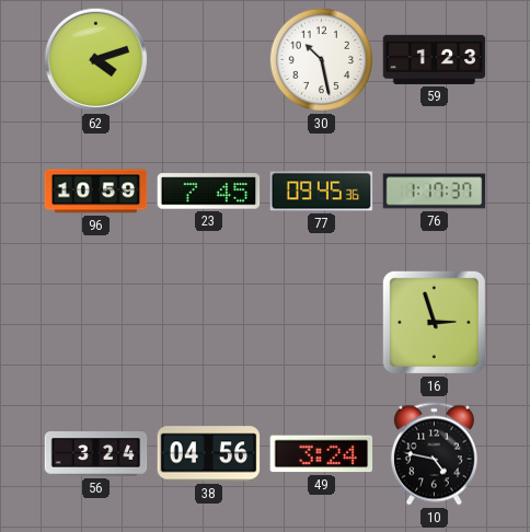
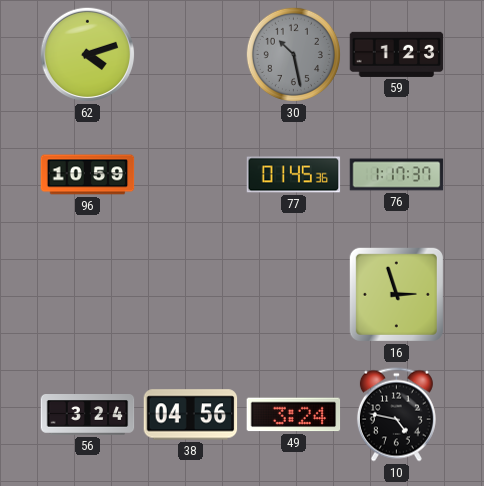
30 dial: white -> grey (293, 54)
23: 7:45 -> none (209, 192)
77: 09:45 -> 01:45 (294, 175)
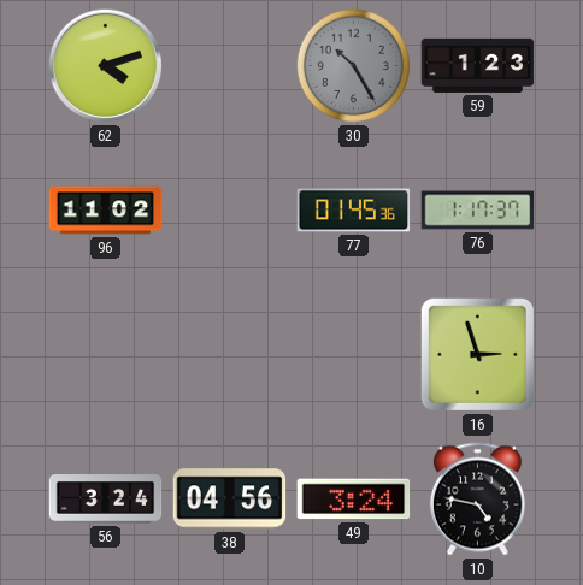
30: 10:28 -> 10:25 (353, 65)
96: 10:59 -> 11:02 (106, 211)
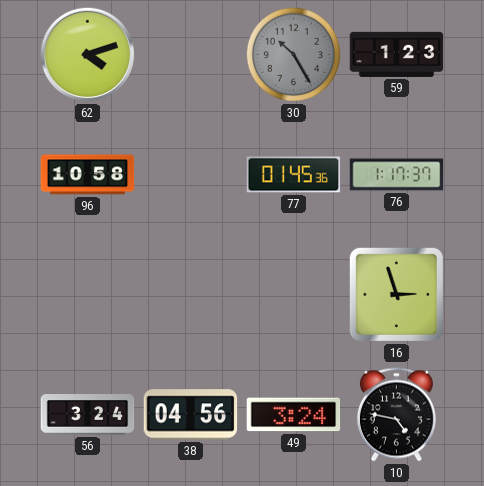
96: 11:02 -> 10:58 (88, 175)
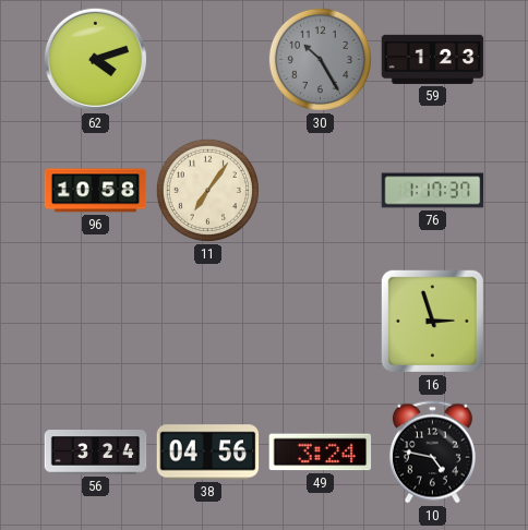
11: none -> 7:06 (207, 190)
77: 01:45 -> none (294, 175)
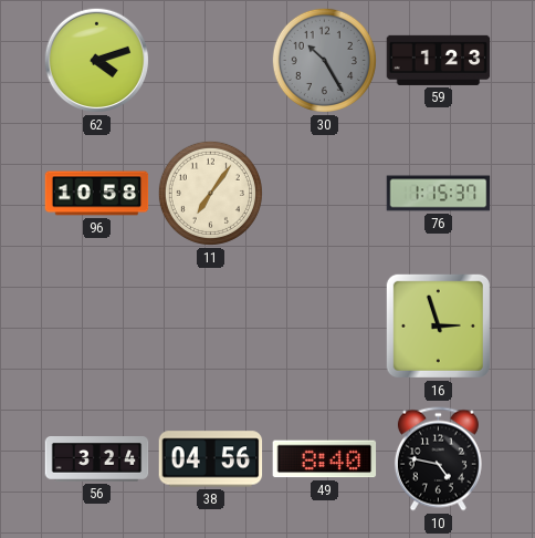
76: 1:17 -> 1:15 (439, 194)
49: 3:24 -> 8:40 (325, 459)
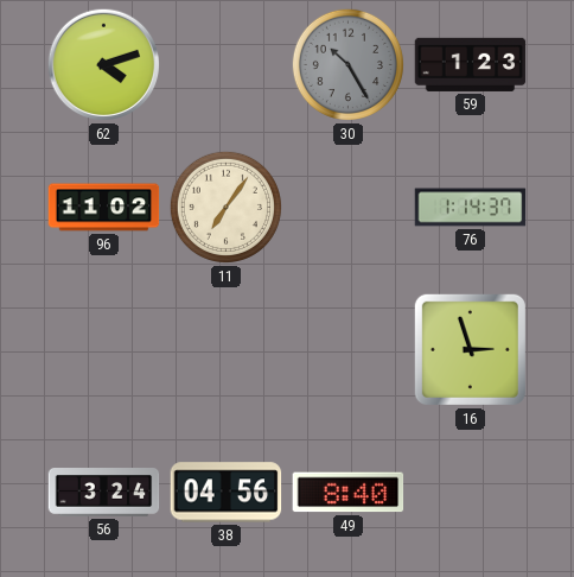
96: 10:58 -> 11:02 (104, 208)
76: 1:15 -> 1:14 (471, 208)
10: 4:47 -> none (438, 459)
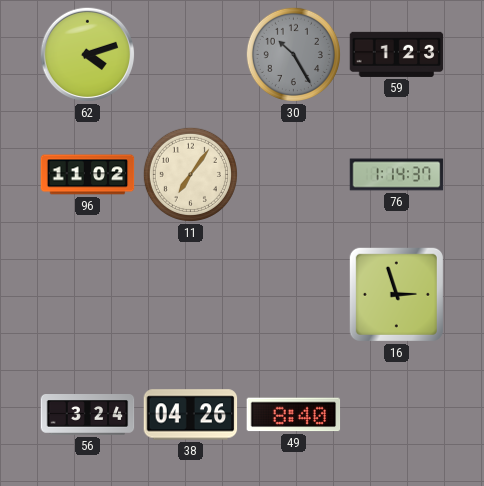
38: 04:56 -> 04:26 (191, 415)
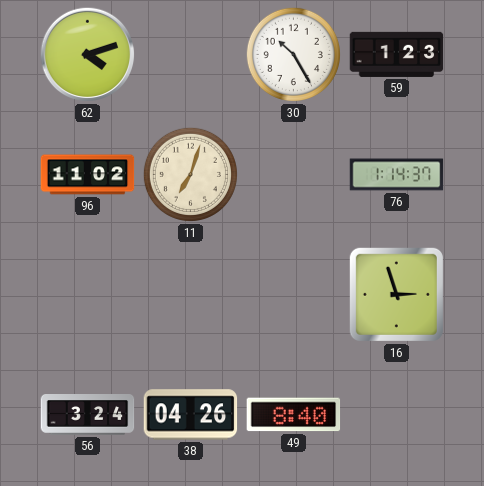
30 dial: grey -> white (293, 54)
11: 7:06 -> 7:03 (190, 174)
